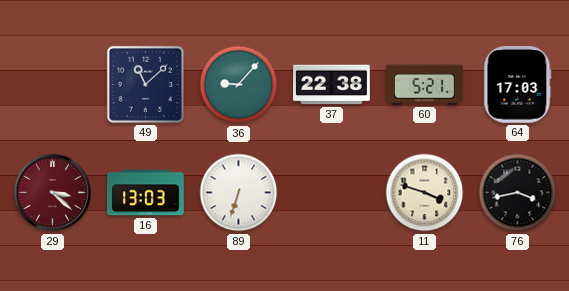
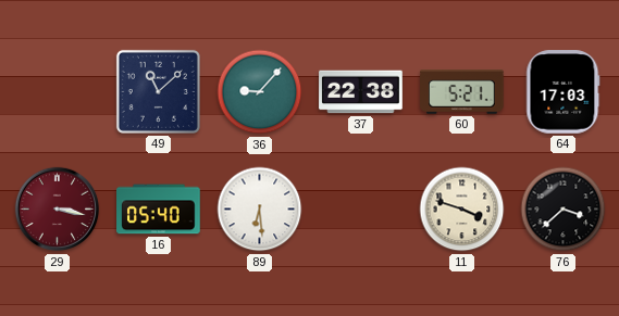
29: 3:22 -> 3:17 (58, 210)
16: 13:03 -> 05:40 (159, 210)
89: 6:33 -> 6:29 (260, 210)
76: 3:43 -> 3:38 (564, 210)
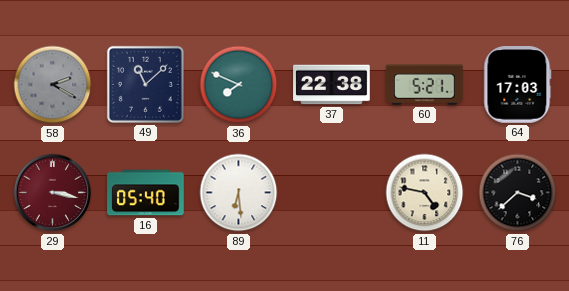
58: none -> 2:20 (53, 85)
36: 9:07 -> 7:49 (239, 85)
11: 3:48 -> 4:47 (425, 193)
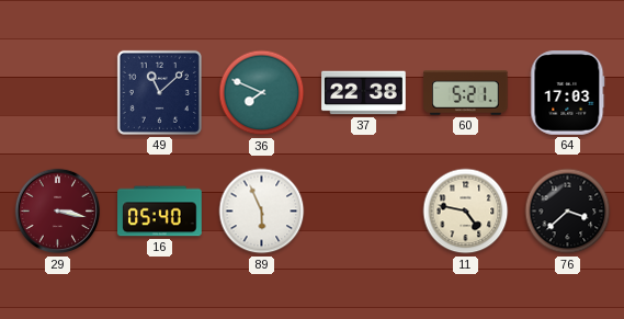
58: 2:20 -> none (53, 85)
89: 6:29 -> 5:56 (262, 212)
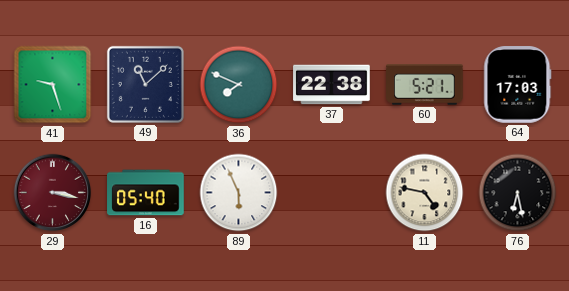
41: none -> 9:27 (53, 85)
76: 3:38 -> 6:28 (518, 193)
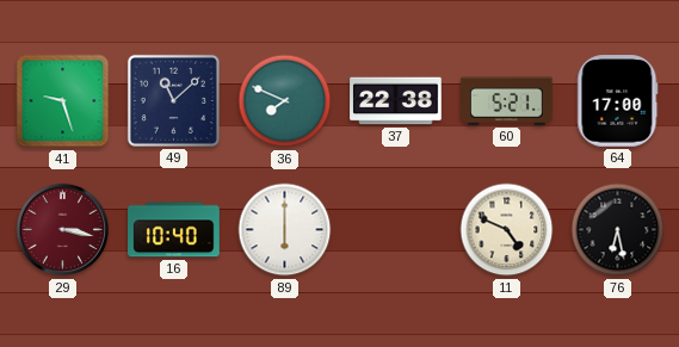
64: 17:03 -> 17:00 (618, 101)
16: 05:40 -> 10:40 (174, 230)
89: 5:56 -> 6:00 (285, 230)
11: 4:47 -> 4:49 (507, 230)
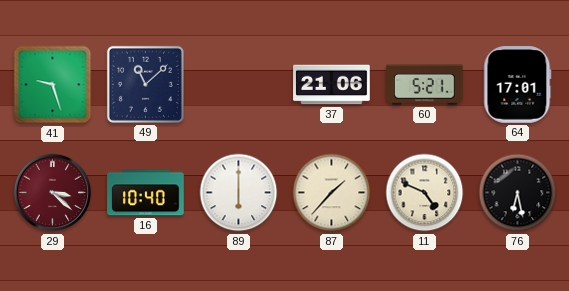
36: 7:49 -> none (285, 101)
37: 22:38 -> 21:06 (332, 85)
64: 17:00 -> 17:01 (518, 85)
29: 3:17 -> 3:22 (53, 193)
87: none -> 1:37 (332, 193)
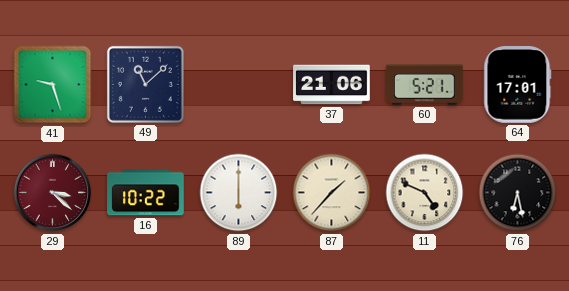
16: 10:40 -> 10:22 (146, 193)
